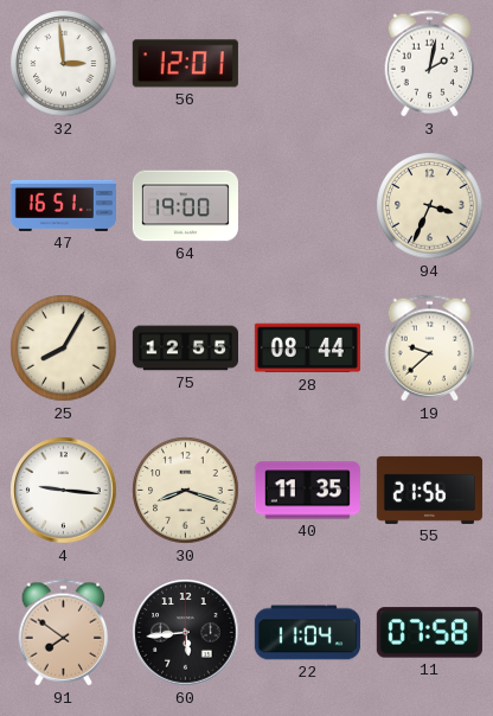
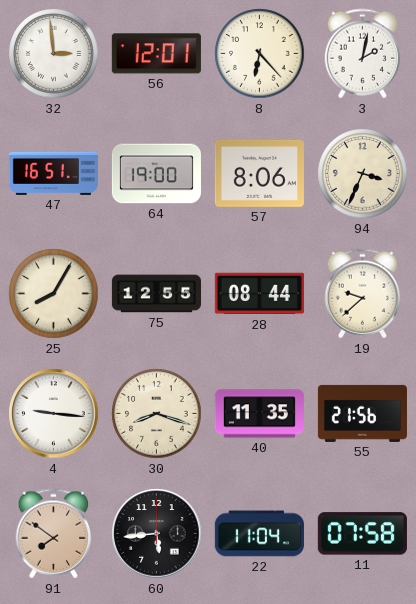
8: none -> 6:23 (260, 54)
57: none -> 8:06 (259, 174)
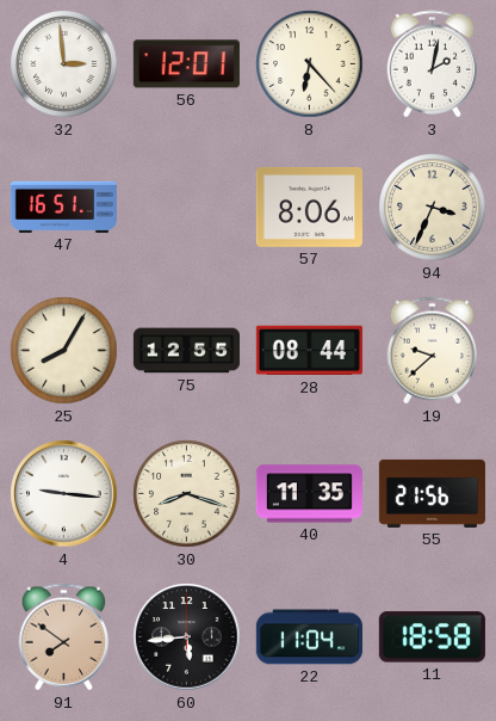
64: 19:00 -> none (156, 174)
11: 07:58 -> 18:58 (432, 637)
